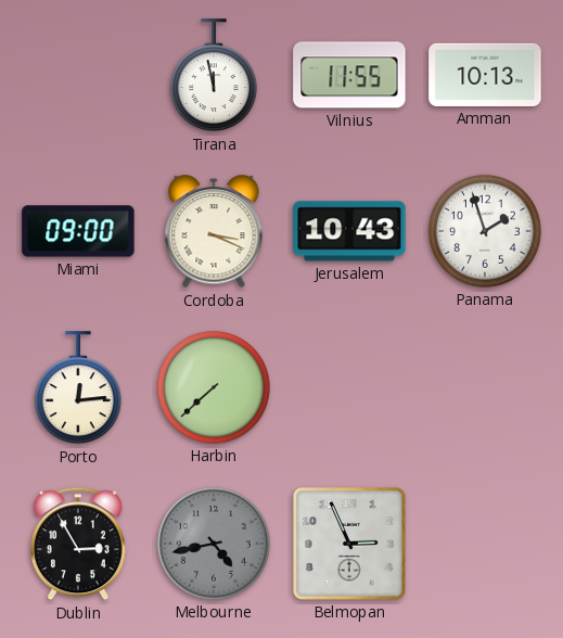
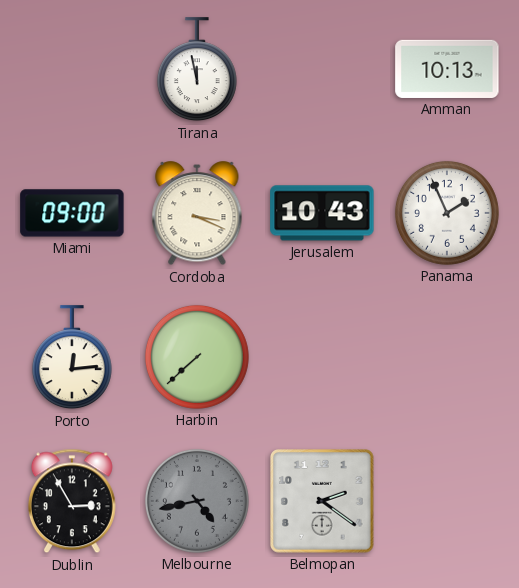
Vilnius: 11:55 -> none (349, 75)
Panama: 1:57 -> 1:56 (447, 213)
Belmopan: 2:56 -> 2:21 (323, 502)
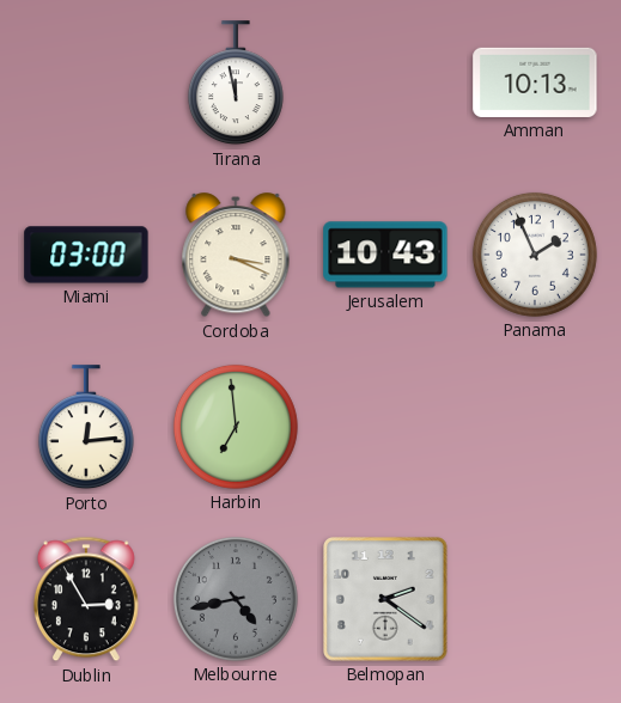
Miami: 09:00 -> 03:00 (86, 255)
Harbin: 7:38 -> 6:59 (236, 427)
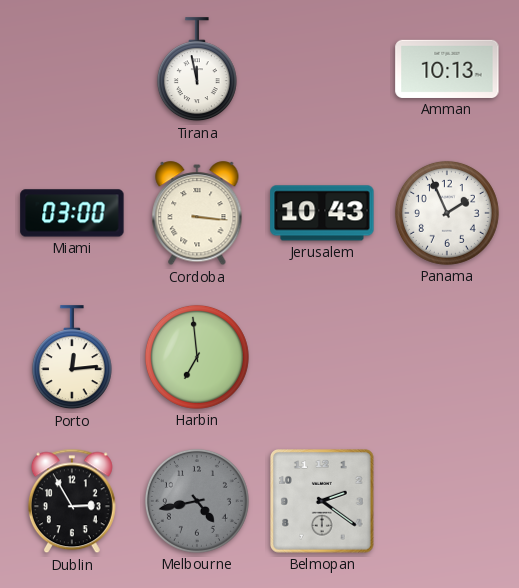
Cordoba: 3:19 -> 3:16 (197, 214)
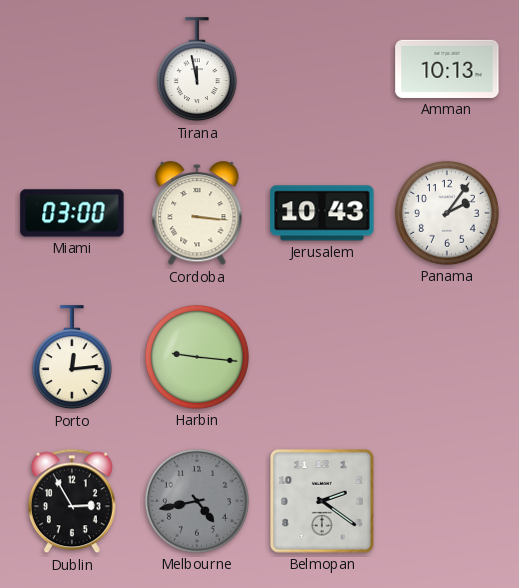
Panama: 1:56 -> 2:06 (447, 213)
Harbin: 6:59 -> 9:16 (197, 357)
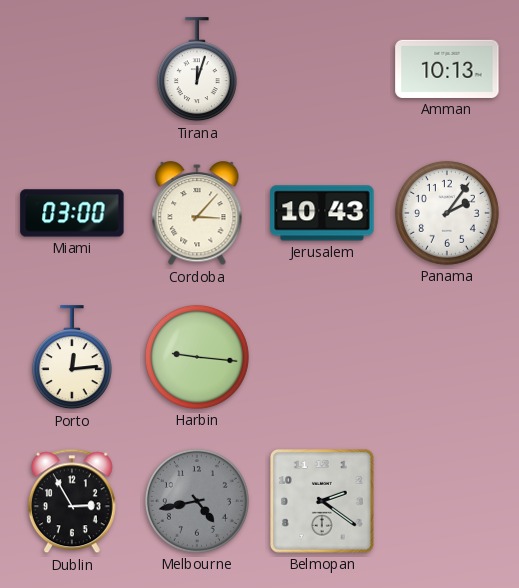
Tirana: 11:58 -> 12:03 (197, 70)
Cordoba: 3:16 -> 3:07 (197, 214)
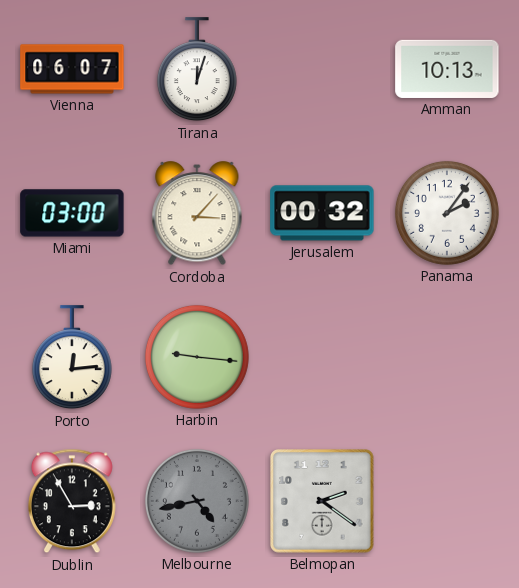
Vienna: none -> 06:07 (72, 69)
Jerusalem: 10:43 -> 00:32 (322, 213)
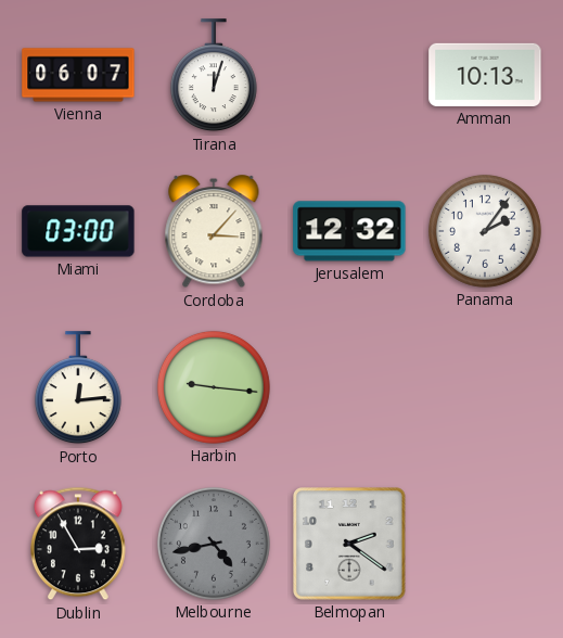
Jerusalem: 00:32 -> 12:32 (349, 231)
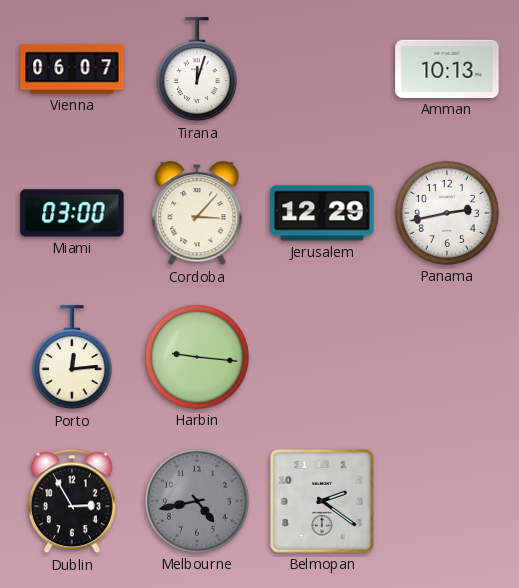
Jerusalem: 12:32 -> 12:29 (322, 213)
Panama: 2:06 -> 2:43 (447, 213)
